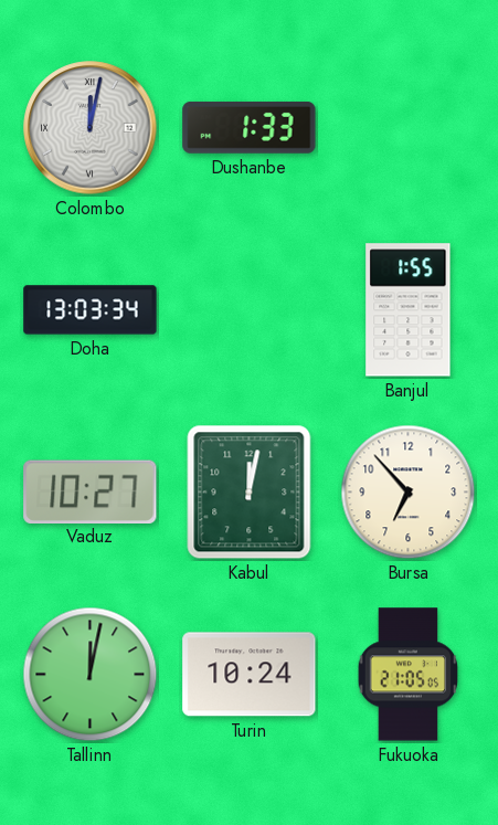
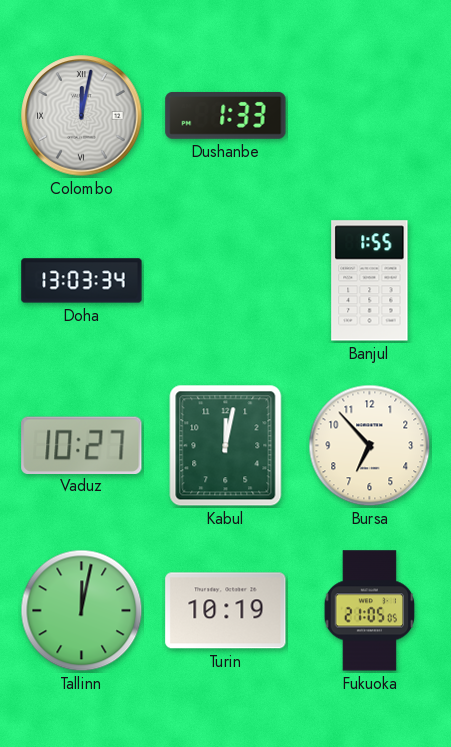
Turin: 10:24 -> 10:19 (226, 611)
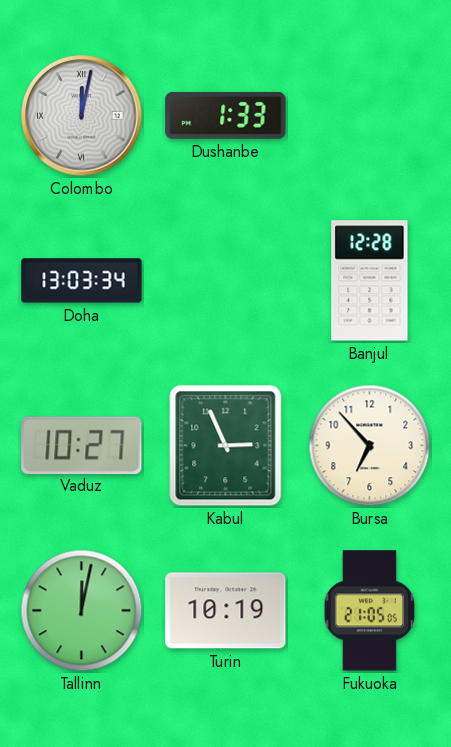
Banjul: 1:55 -> 12:28 (370, 281)
Kabul: 12:02 -> 2:56 (226, 446)
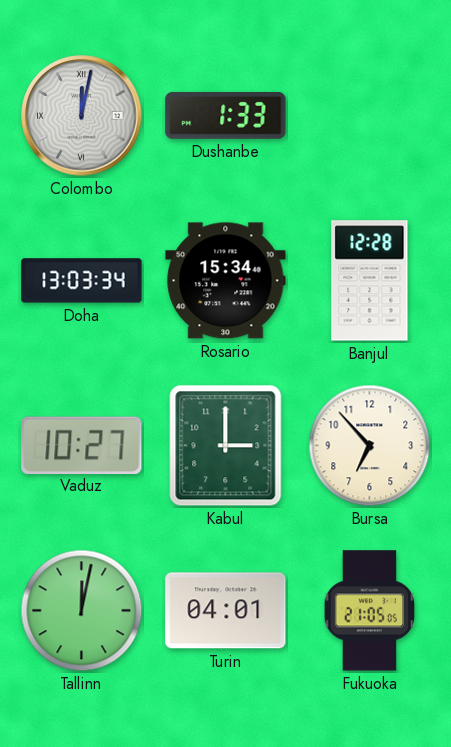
Rosario: none -> 15:34 (226, 281)
Kabul: 2:56 -> 3:00 (226, 446)
Turin: 10:19 -> 04:01 (226, 611)
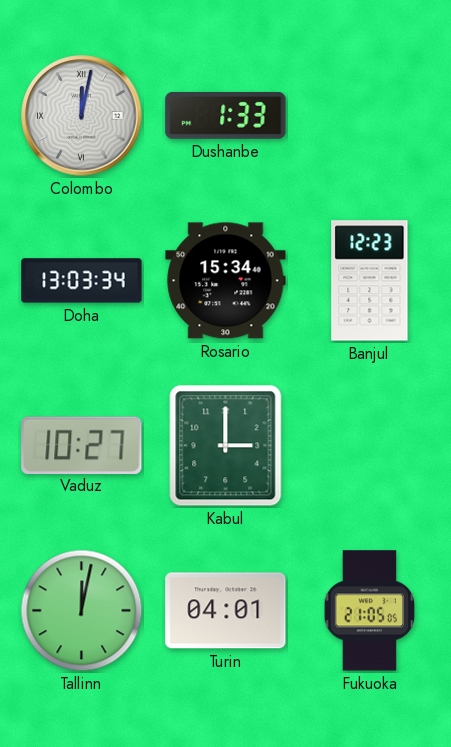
Banjul: 12:28 -> 12:23 (370, 281)
Bursa: 6:53 -> none (370, 446)
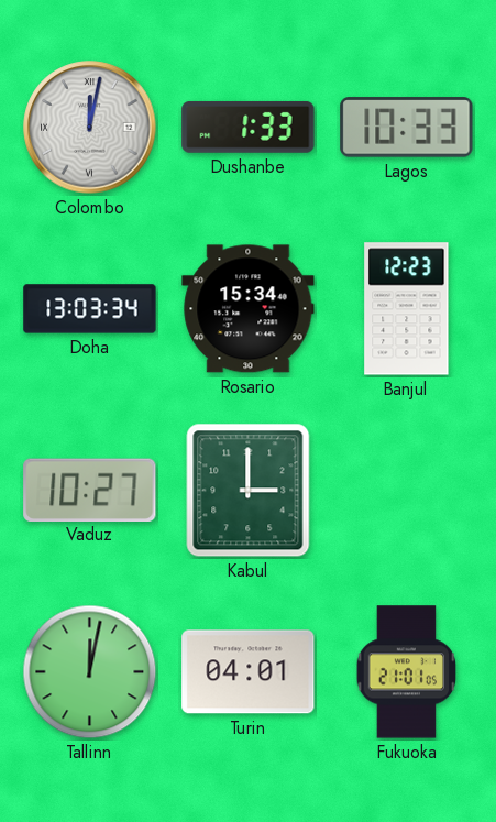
Lagos: none -> 10:33 (407, 128)
Fukuoka: 21:05 -> 21:01 (407, 672)
